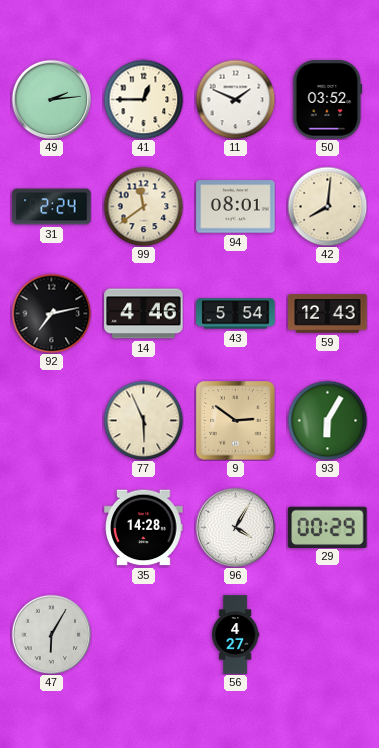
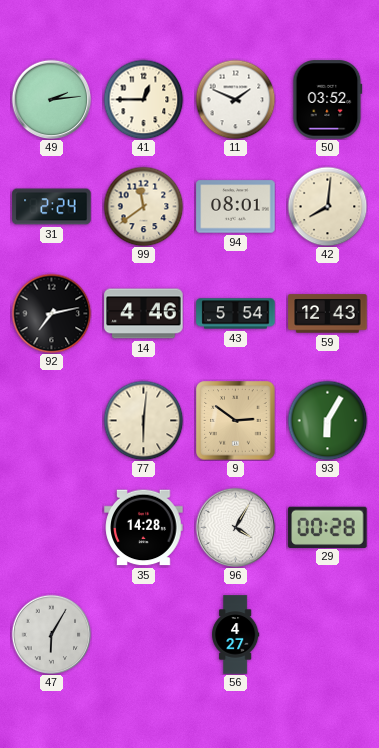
77: 5:56 -> 6:01 (143, 420)
29: 00:29 -> 00:28 (328, 527)
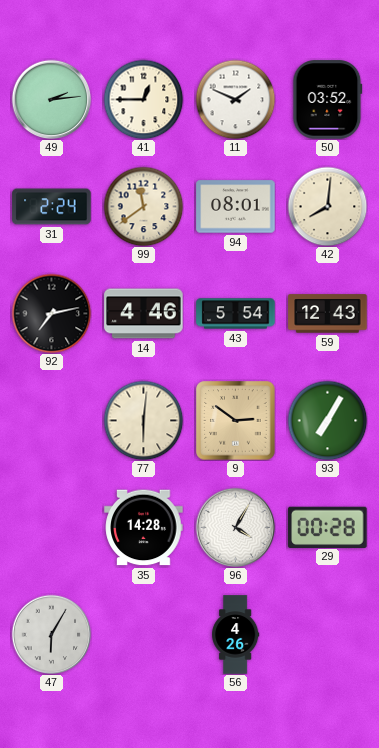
93: 6:05 -> 7:05 (327, 420)
56: 4:27 -> 4:26 (236, 635)
